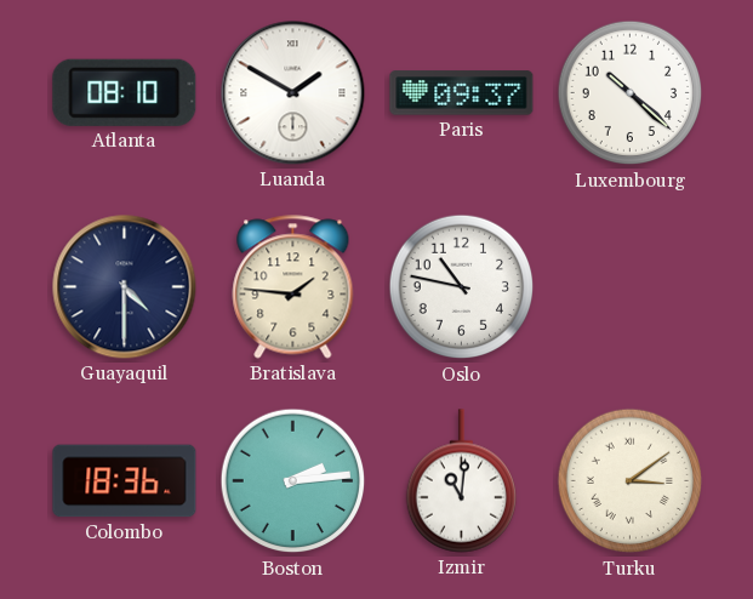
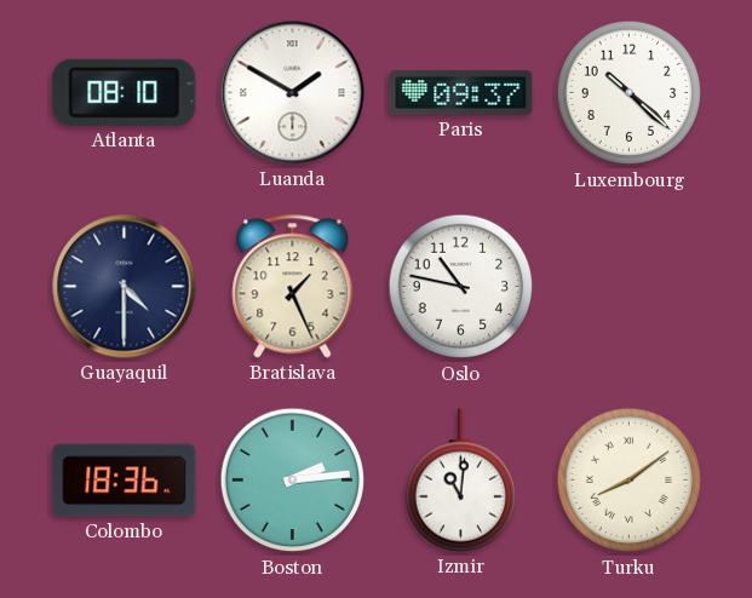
Bratislava: 1:46 -> 1:26 (293, 287)
Turku: 3:09 -> 8:09 (630, 481)
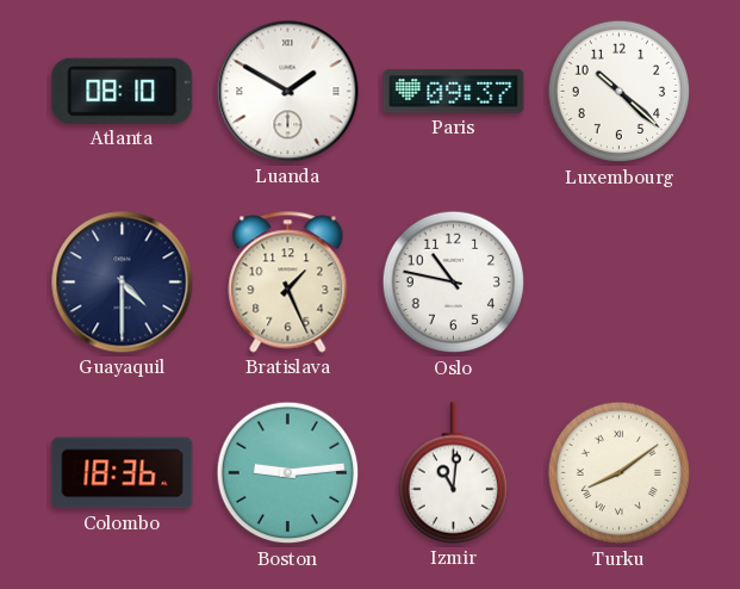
Boston: 2:14 -> 9:14 (288, 473)
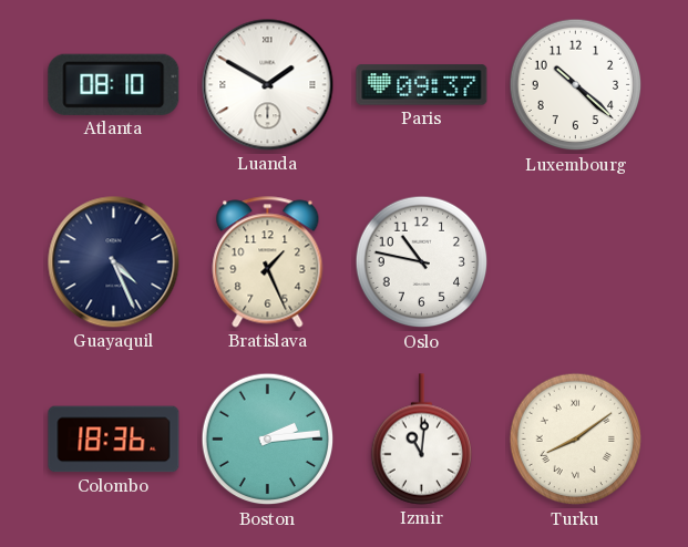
Guayaquil: 4:30 -> 4:26 (114, 262)
Boston: 9:14 -> 2:14 (268, 440)
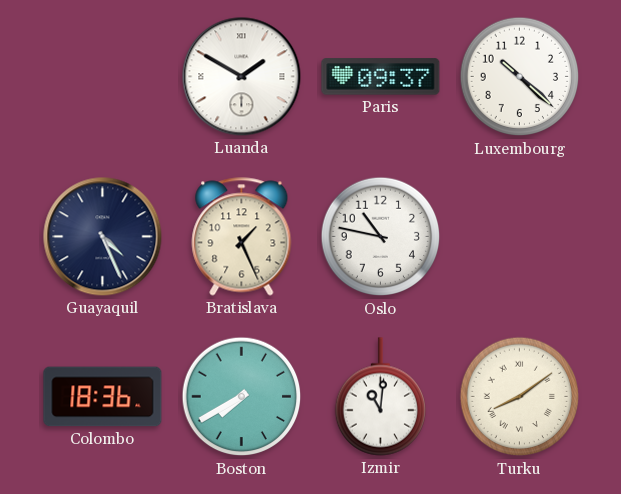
Atlanta: 08:10 -> none (114, 84)
Boston: 2:14 -> 7:40 (242, 397)
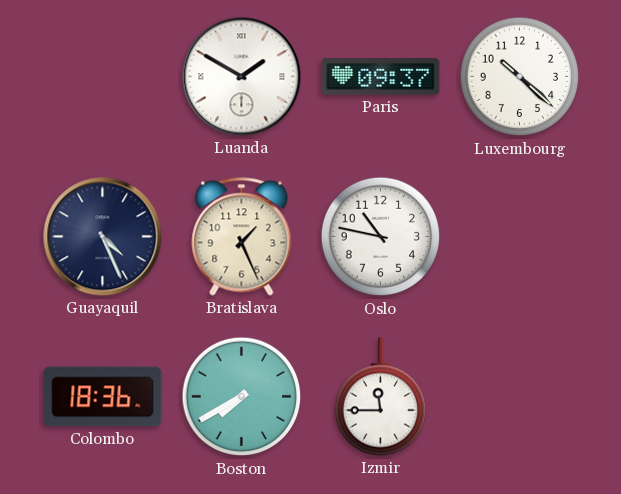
Izmir: 11:01 -> 11:45 (380, 397)
Turku: 8:09 -> none (520, 397)
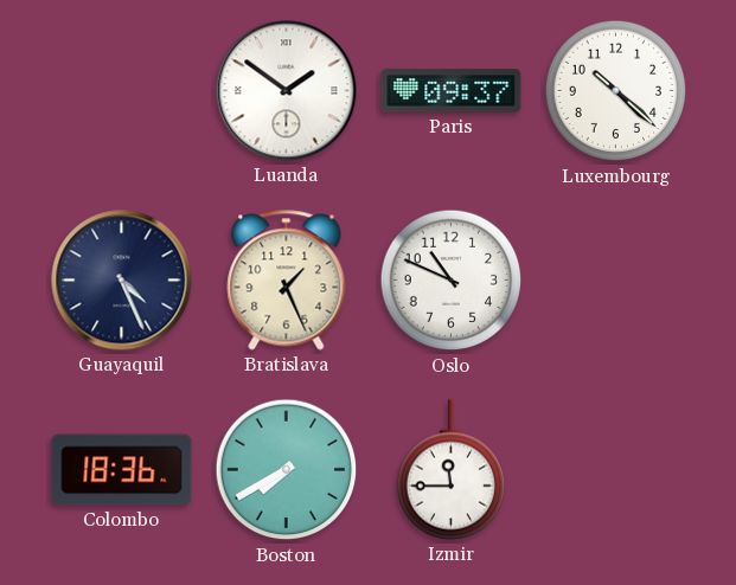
Luanda: 1:50 -> 1:51 (287, 91)
Oslo: 10:47 -> 10:49 (452, 281)
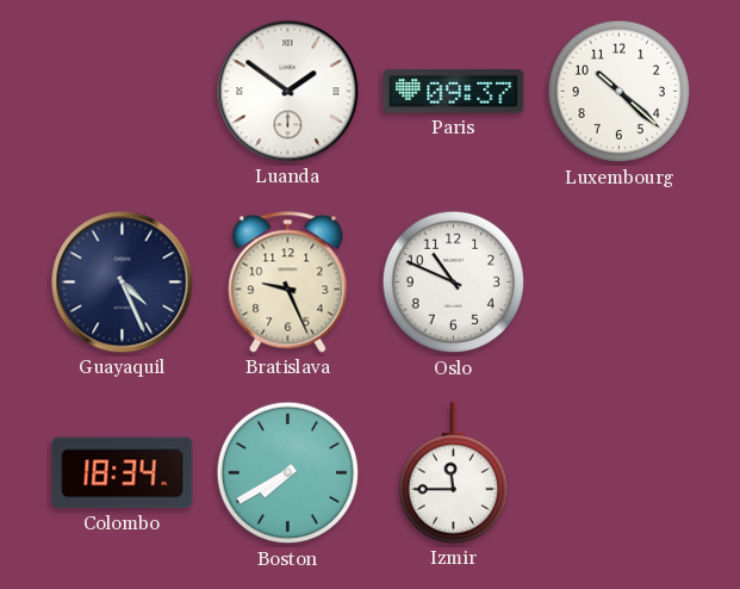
Bratislava: 1:26 -> 9:26 (288, 283)
Colombo: 18:36 -> 18:34 (123, 473)
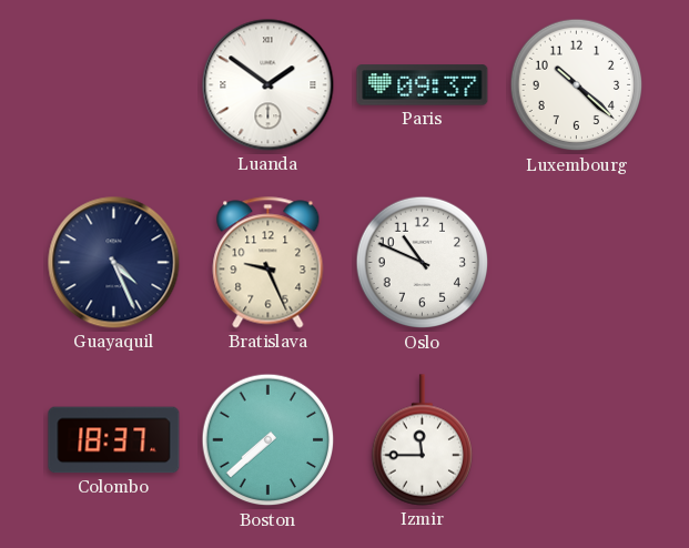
Colombo: 18:34 -> 18:37 (114, 440)
Boston: 7:40 -> 7:38 (268, 440)
